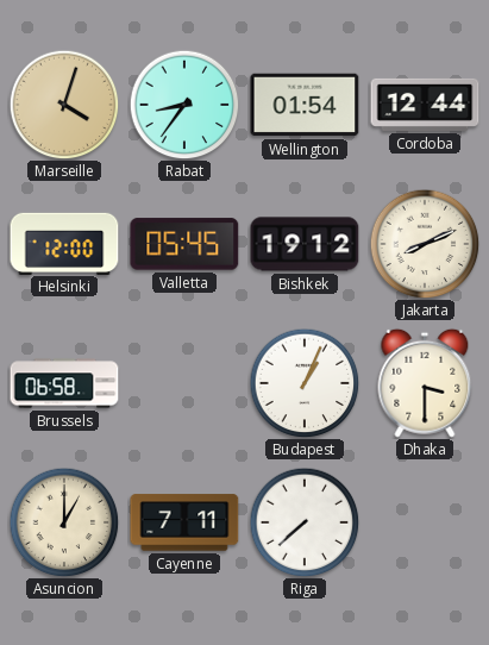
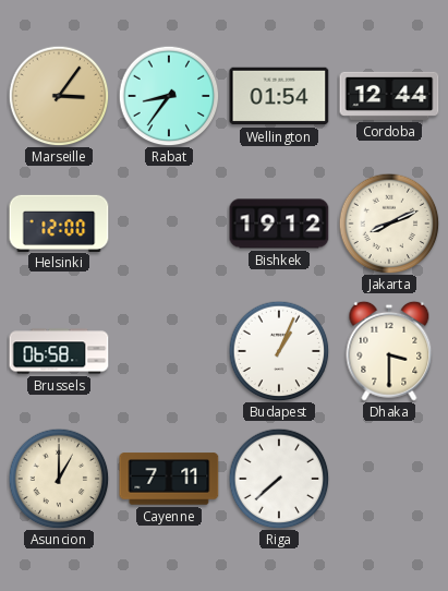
Marseille: 4:03 -> 3:06 (59, 96)
Valletta: 05:45 -> none (184, 244)
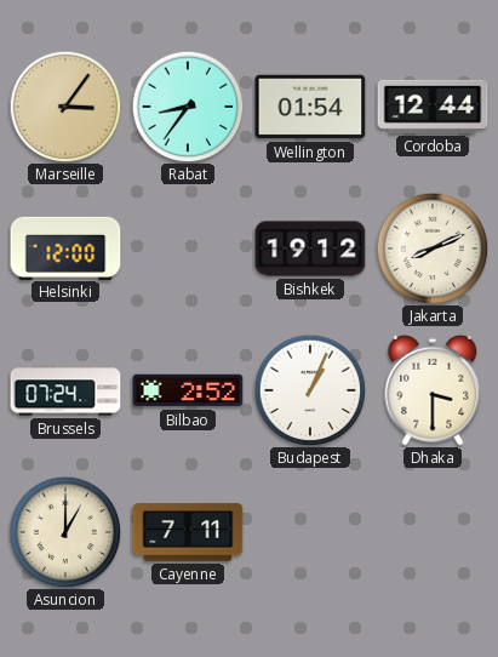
Brussels: 06:58 -> 07:24 (65, 390)
Bilbao: none -> 2:52 (188, 390)
Riga: 7:38 -> none (279, 479)
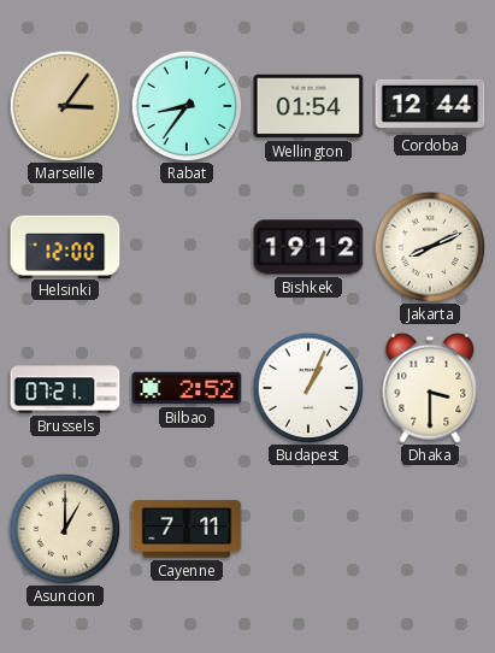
Brussels: 07:24 -> 07:21 (65, 388)
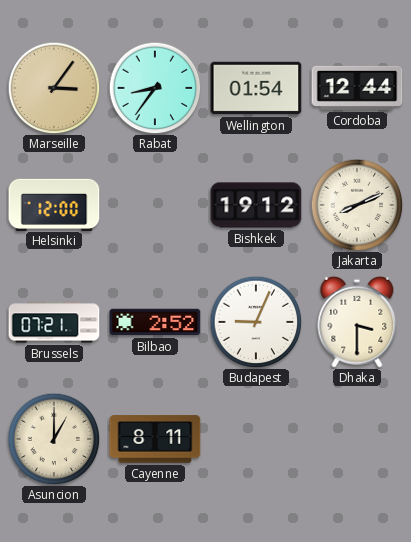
Budapest: 1:04 -> 9:04 (256, 322)
Cayenne: 7:11 -> 8:11 (155, 439)
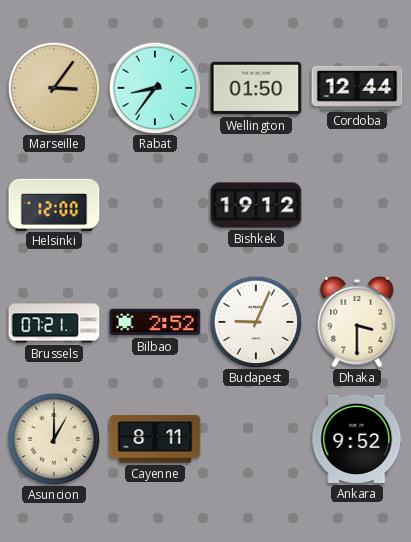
Wellington: 01:54 -> 01:50 (256, 88)
Jakarta: 8:11 -> none (357, 205)
Ankara: none -> 9:52 (357, 439)
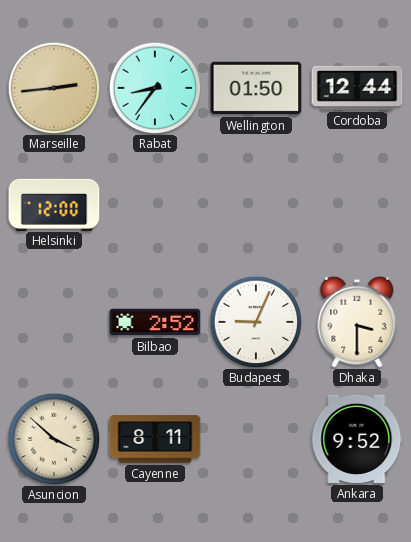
Marseille: 3:06 -> 2:44 (54, 88)
Bishkek: 19:12 -> none (256, 205)
Brussels: 07:21 -> none (54, 322)
Asuncion: 1:00 -> 3:52 (54, 439)
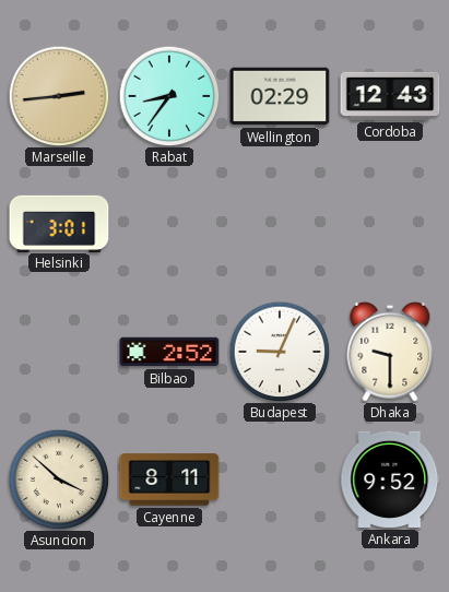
Wellington: 01:50 -> 02:29 (280, 96)
Cordoba: 12:44 -> 12:43 (390, 96)
Helsinki: 12:00 -> 3:01 (59, 223)
Dhaka: 3:30 -> 9:30 (390, 352)
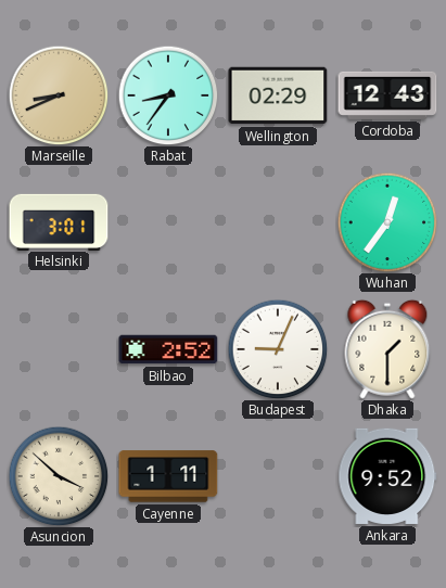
Marseille: 2:44 -> 8:41 (59, 95)
Wuhan: none -> 12:36 (387, 222)
Dhaka: 9:30 -> 1:30 (387, 349)
Cayenne: 8:11 -> 1:11 (168, 476)
